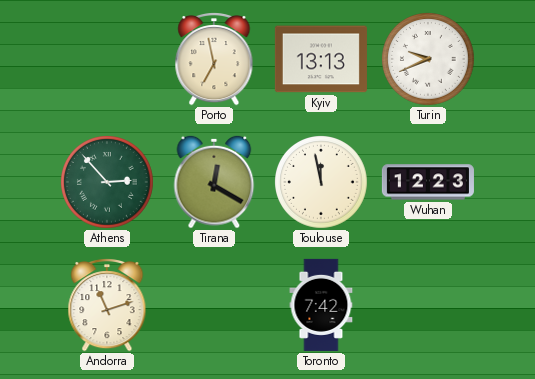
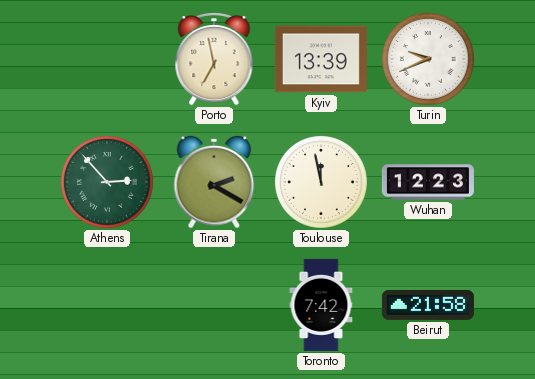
Kyiv: 13:13 -> 13:39 (321, 59)
Tirana: 12:20 -> 2:20 (214, 182)
Andorra: 11:12 -> none (107, 306)
Beirut: none -> 21:58 (428, 305)
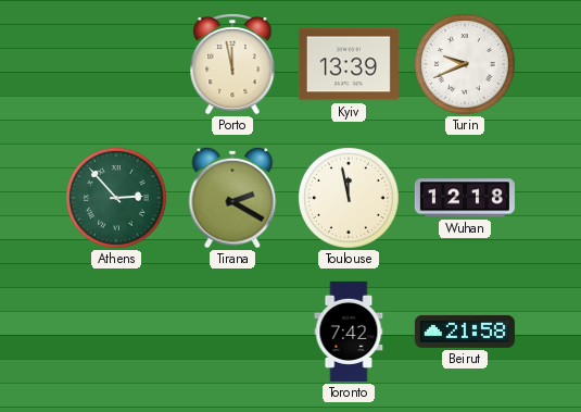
Porto: 6:58 -> 11:58 (232, 65)
Wuhan: 12:23 -> 12:18 (465, 198)
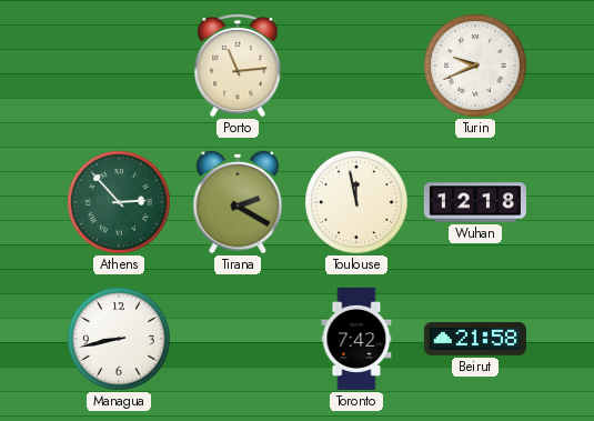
Porto: 11:58 -> 11:14 (238, 67)
Kyiv: 13:39 -> none (349, 64)
Managua: none -> 8:43 (120, 340)
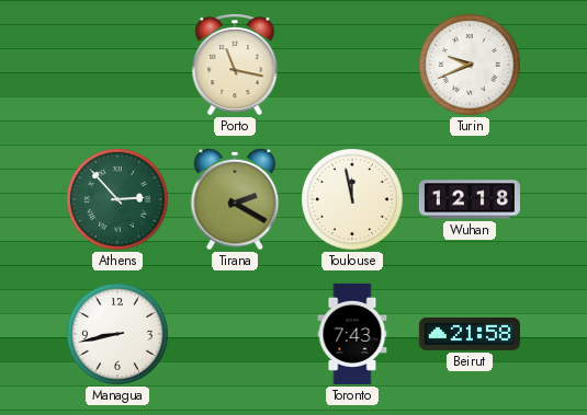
Porto: 11:14 -> 11:17 (235, 66)
Toronto: 7:42 -> 7:43 (352, 334)
